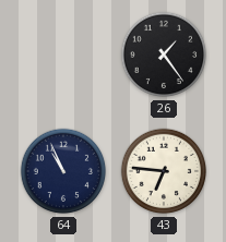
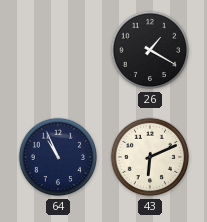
26: 1:24 -> 1:20 (150, 50)
43: 6:46 -> 6:11 (150, 157)
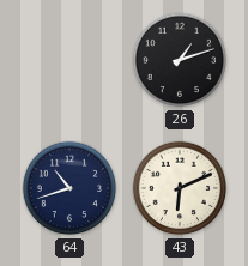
26: 1:20 -> 1:12 (180, 60)
64: 10:56 -> 10:42 (69, 188)
